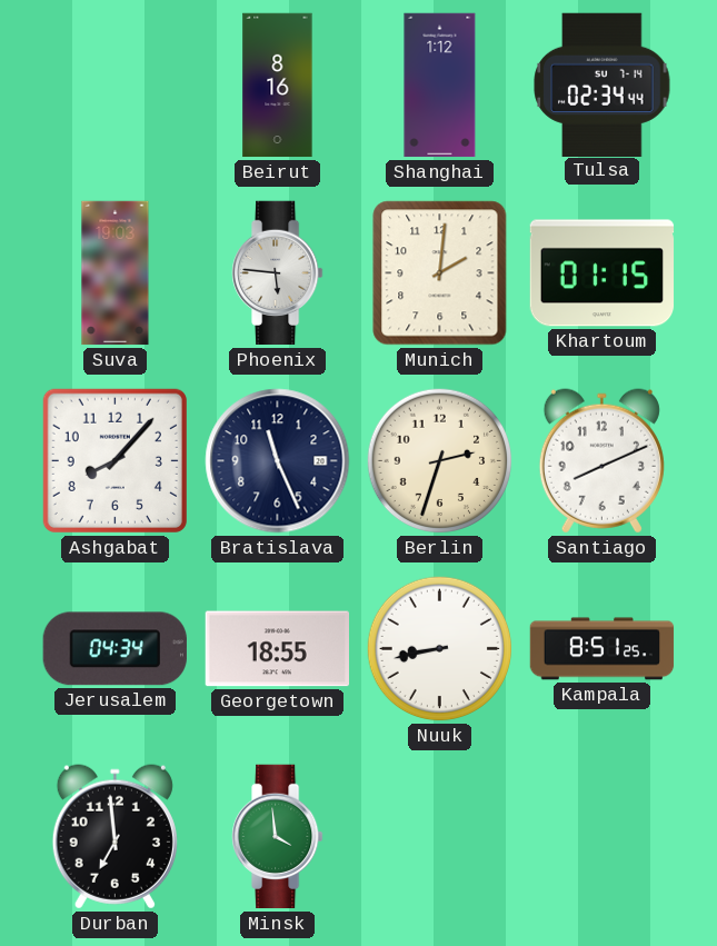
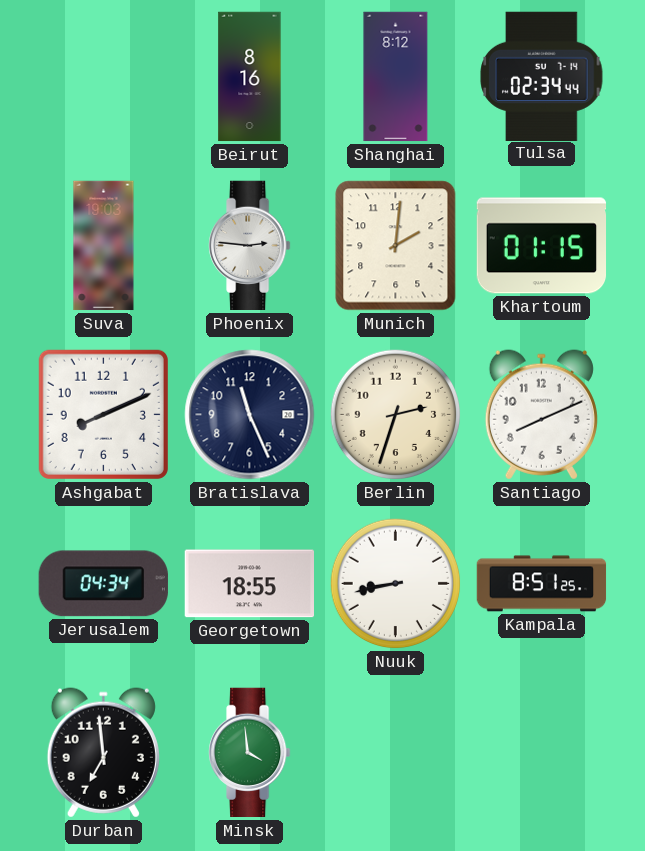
Shanghai: 1:12 -> 8:12 (396, 77)
Phoenix: 5:46 -> 2:46 (250, 246)
Ashgabat: 8:07 -> 8:11 (103, 414)
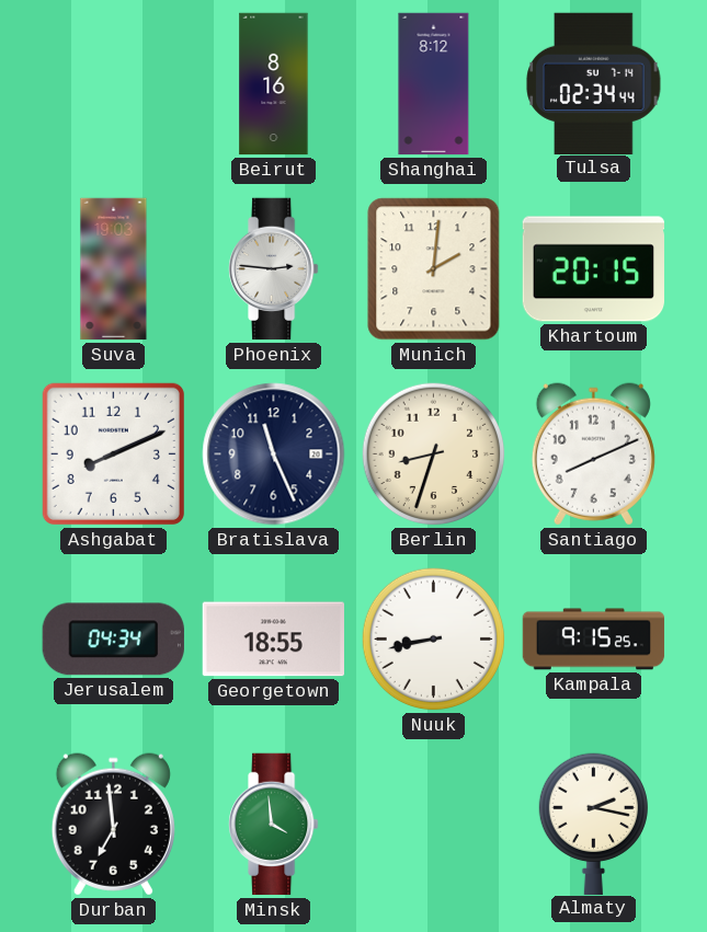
Khartoum: 01:15 -> 20:15 (594, 269)
Berlin: 2:33 -> 8:33 (434, 455)
Kampala: 8:51 -> 9:15 (594, 640)
Almaty: none -> 2:17 (593, 824)
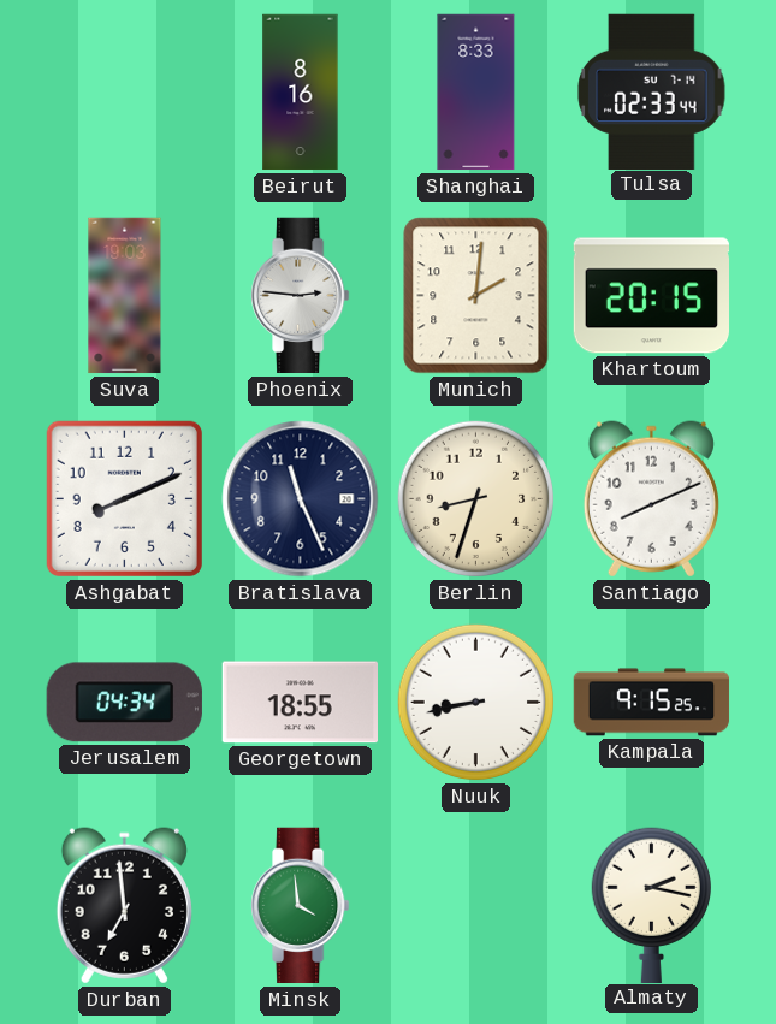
Shanghai: 8:12 -> 8:33 (476, 93)
Tulsa: 02:34 -> 02:33 (652, 91)
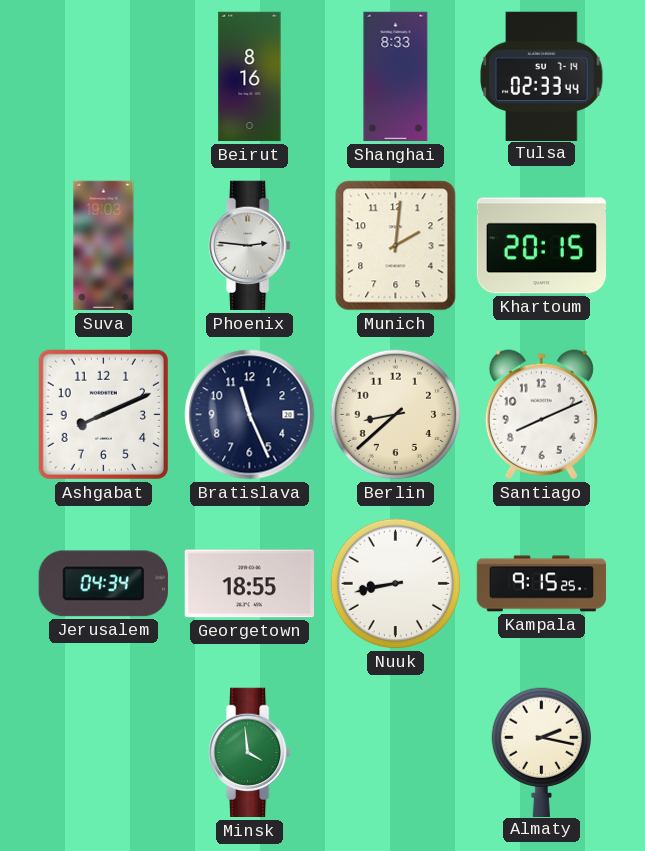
Berlin: 8:33 -> 8:38 (396, 415)
Durban: 6:59 -> none (124, 906)
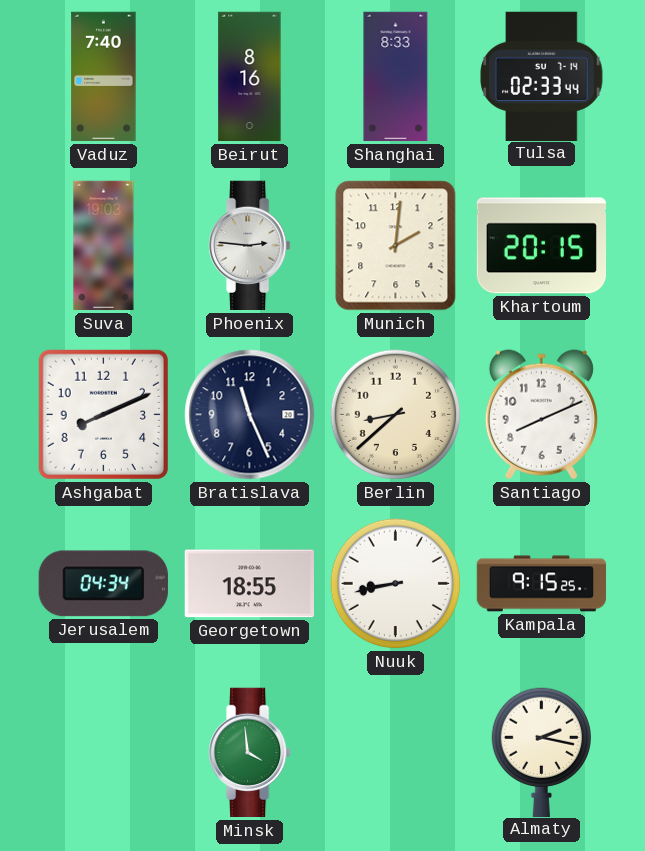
Vaduz: none -> 7:40 (104, 77)
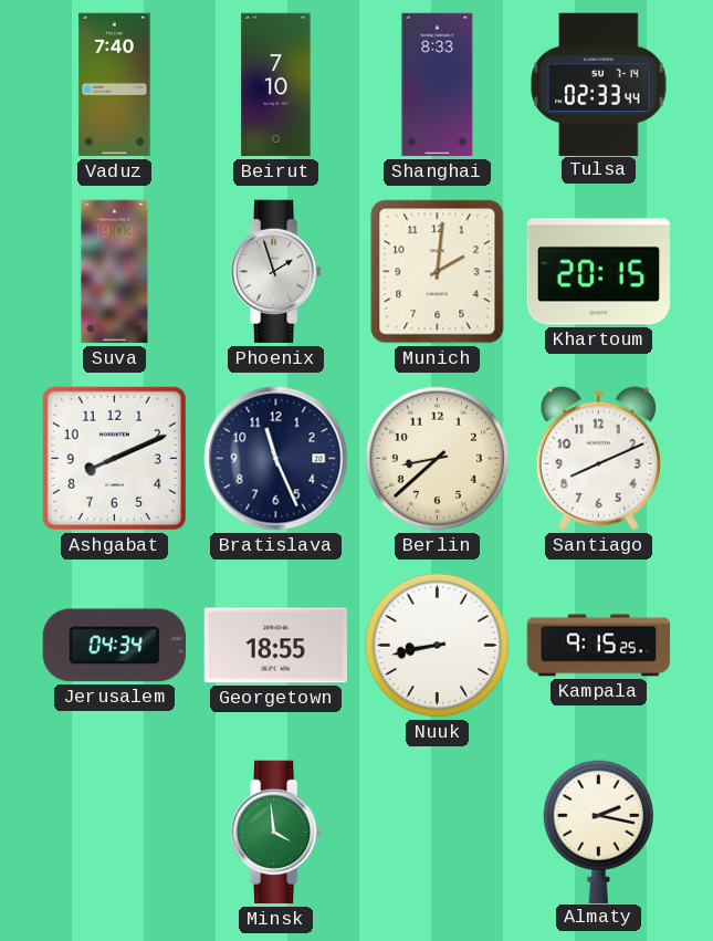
Beirut: 8:16 -> 7:10 (276, 85)
Phoenix: 2:46 -> 1:57 (276, 272)
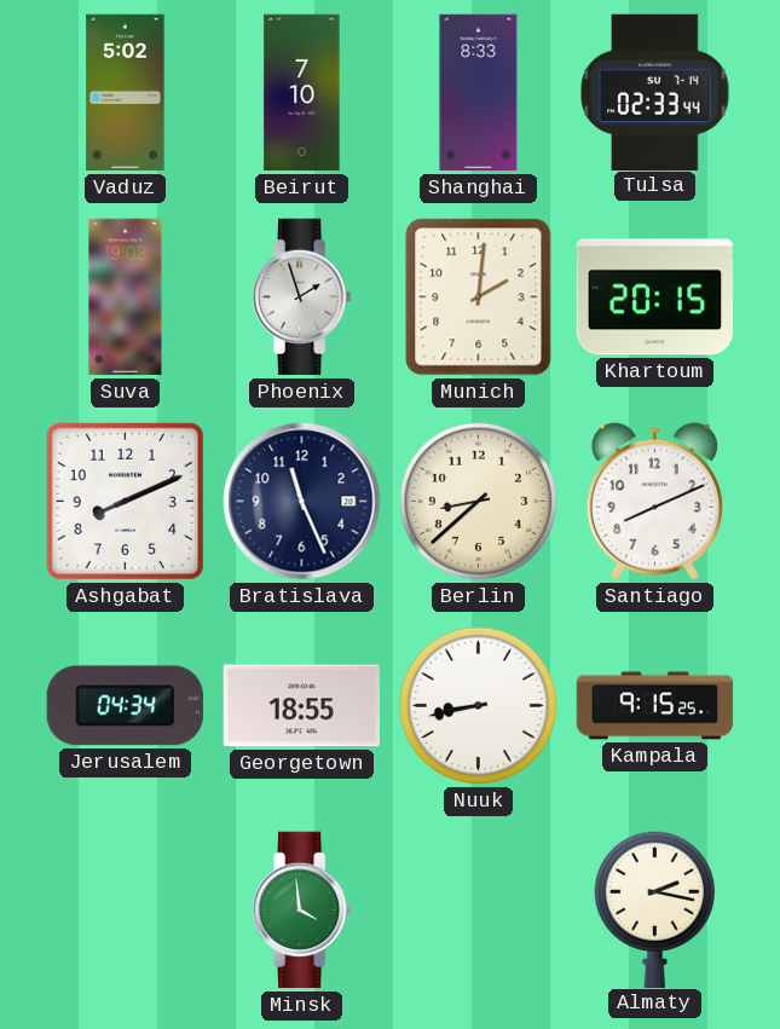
Vaduz: 7:40 -> 5:02 (126, 93)
